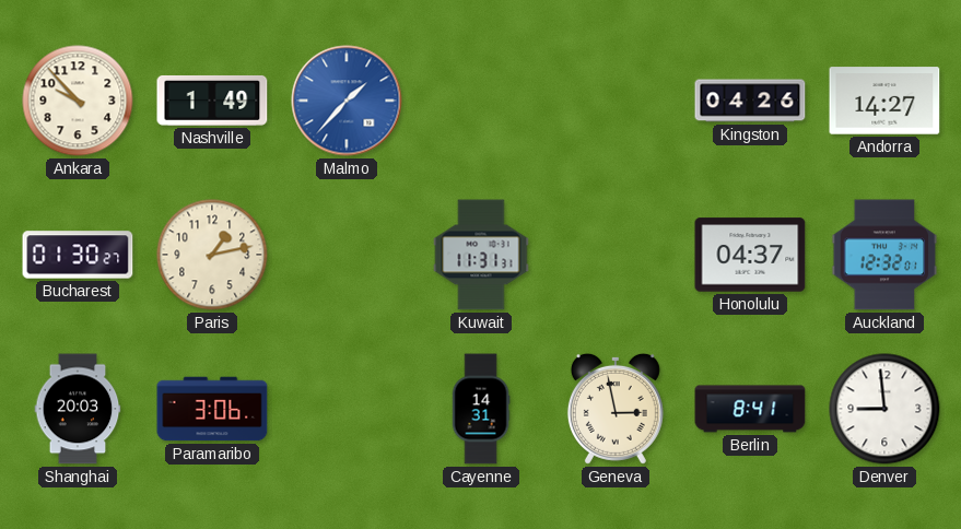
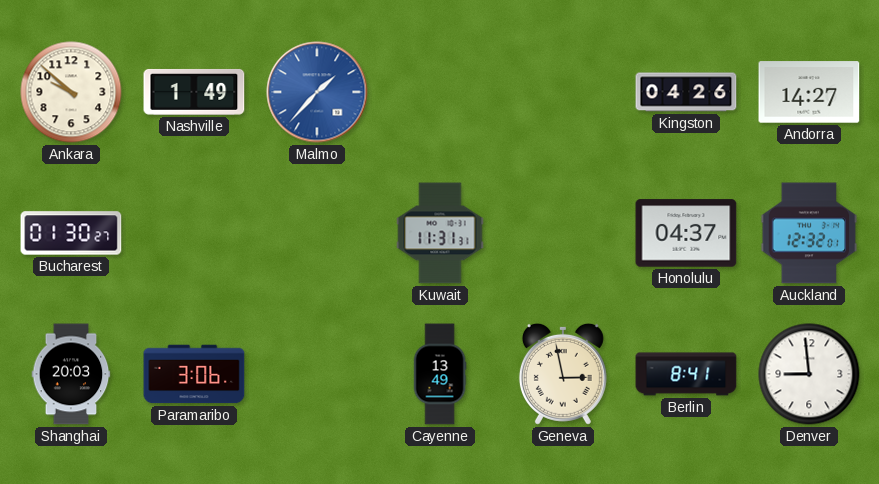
Ankara: 9:53 -> 9:52 (71, 92)
Paris: 1:13 -> none (212, 255)
Cayenne: 14:31 -> 13:49 (440, 374)
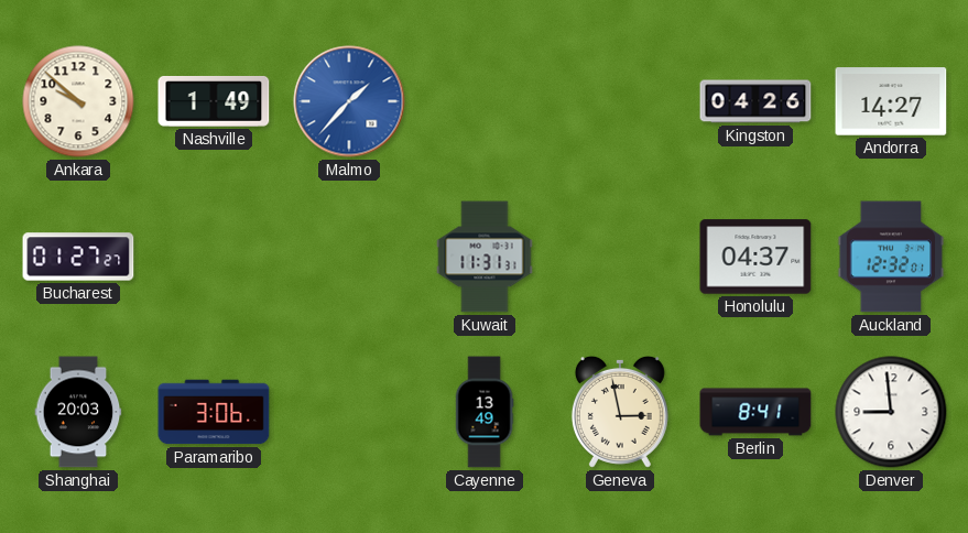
Bucharest: 01:30 -> 01:27 (78, 257)
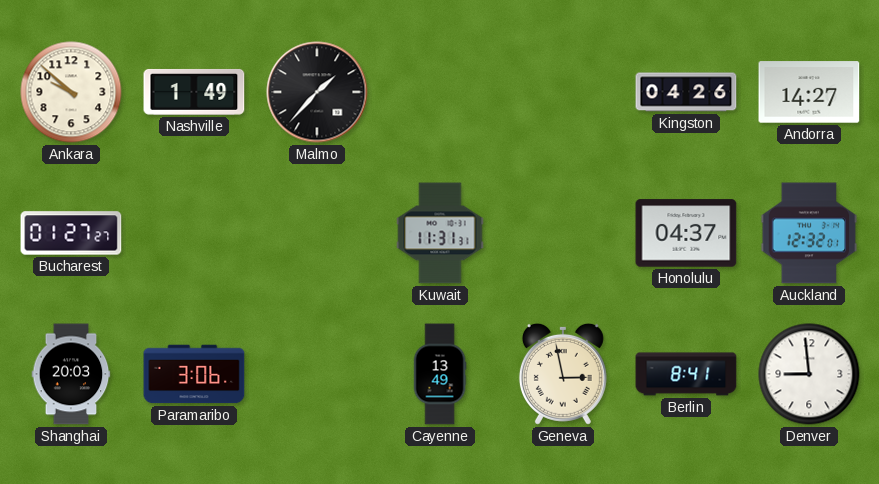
Malmo dial: blue -> black (317, 92)
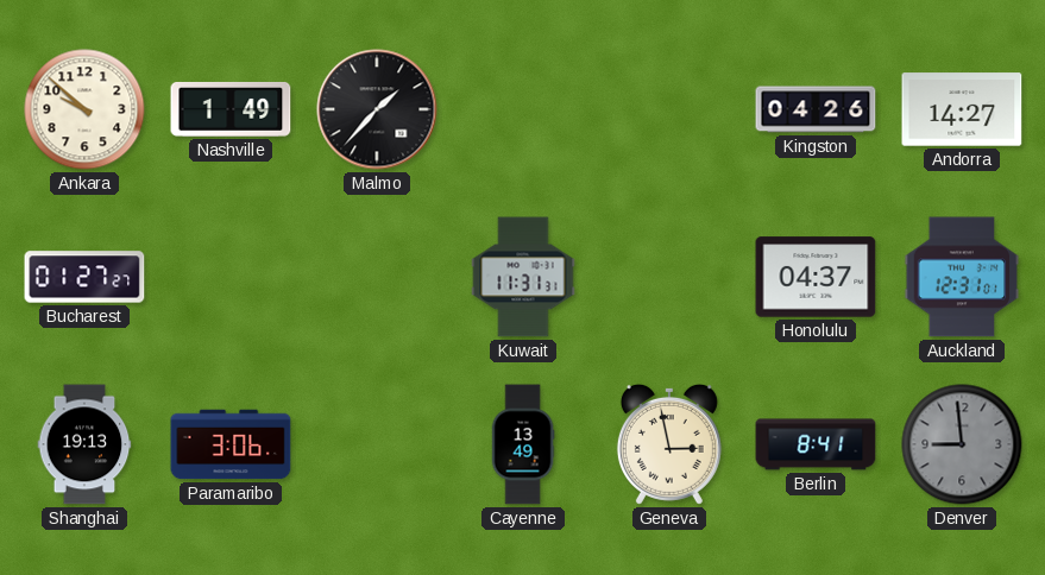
Auckland: 12:32 -> 12:31 (962, 277)
Shanghai: 20:03 -> 19:13 (84, 444)
Denver dial: white -> grey (962, 444)
